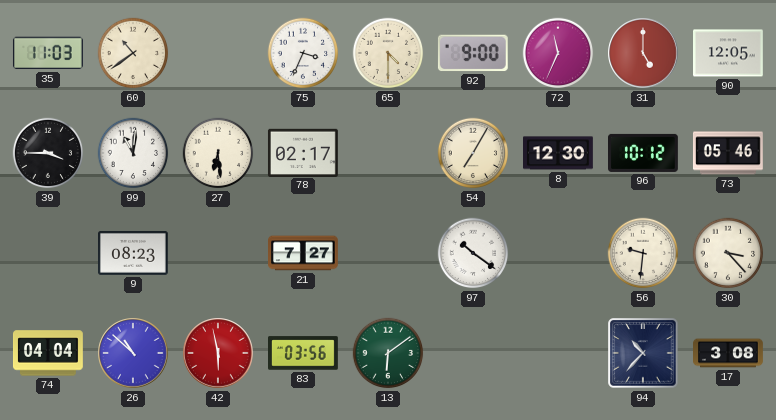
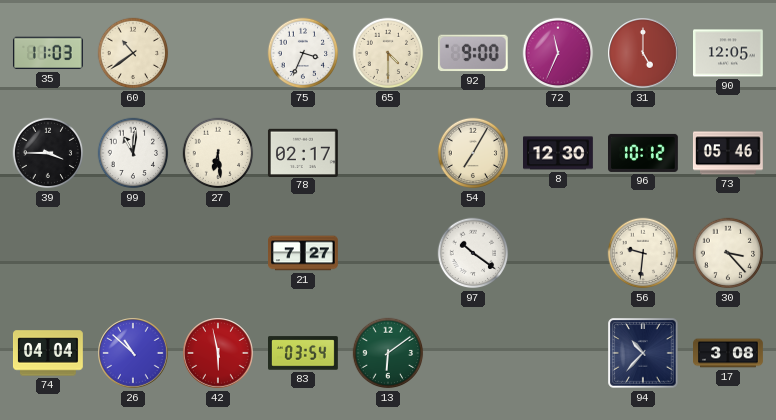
9: 08:23 -> none (134, 253)
83: 03:56 -> 03:54 (304, 353)
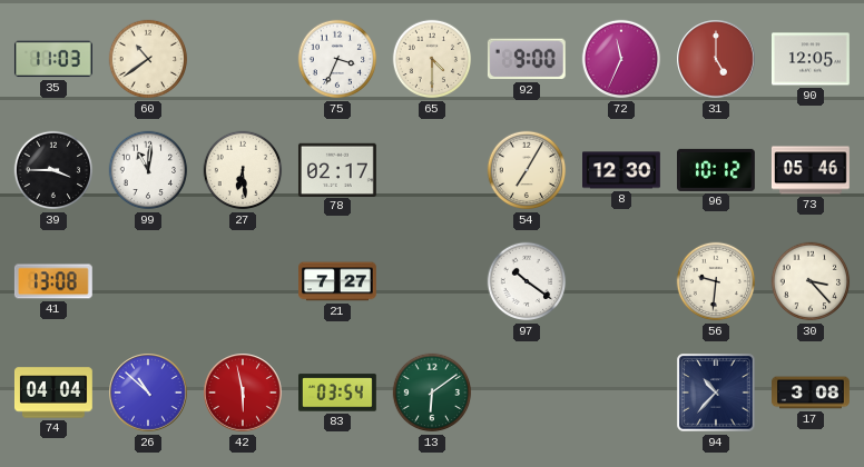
41: none -> 13:08 (53, 281)
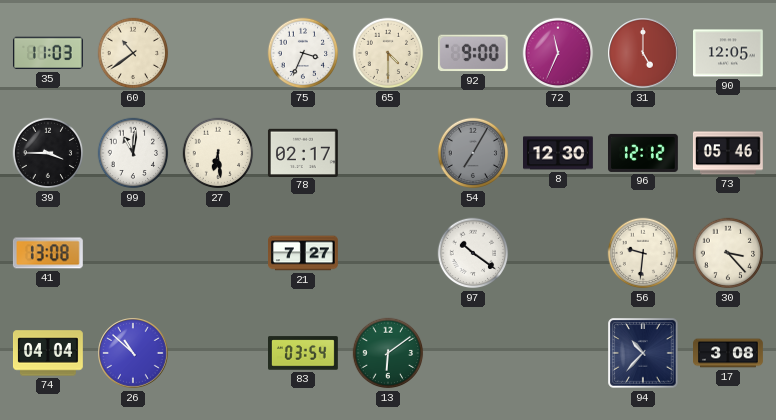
54 dial: cream -> grey (473, 153)
96: 10:12 -> 12:12 (644, 153)
42: 5:58 -> none (243, 393)
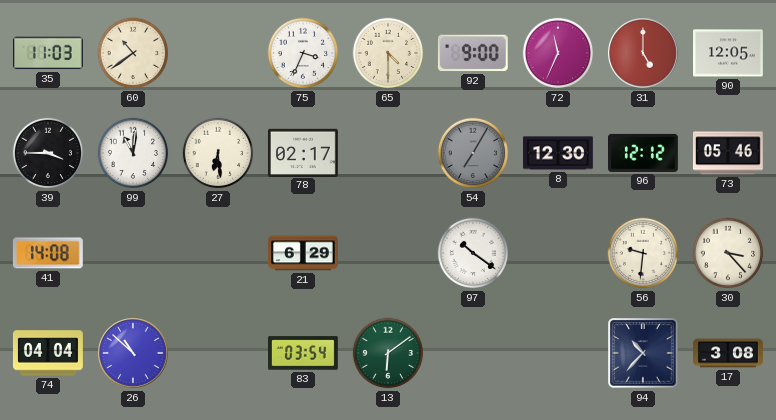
41: 13:08 -> 14:08 (48, 253)
21: 7:27 -> 6:29 (304, 253)
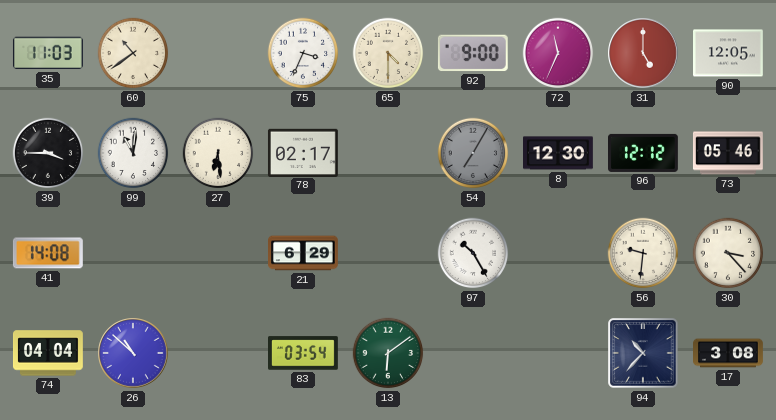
97: 10:21 -> 10:25 (473, 253)
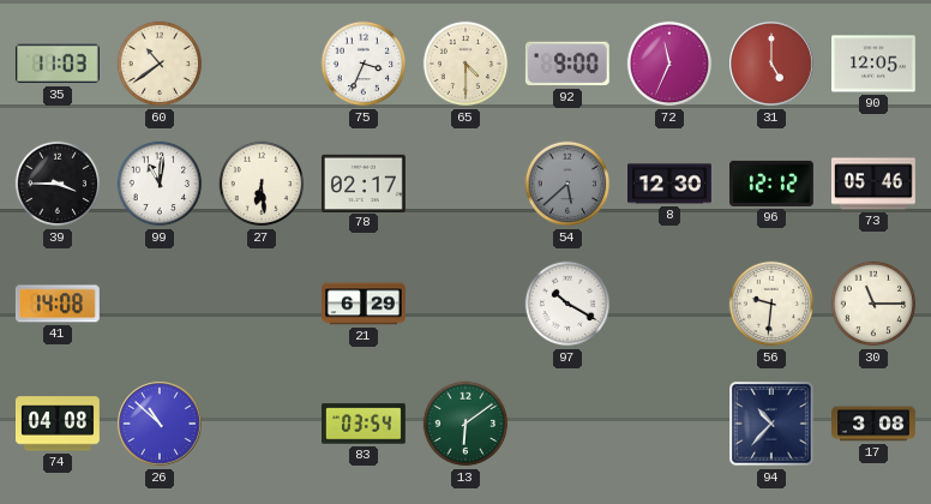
54: 7:05 -> 5:38 (567, 184)
97: 10:25 -> 10:20 (567, 304)
30: 3:23 -> 11:15 (873, 304)
74: 04:04 -> 04:08 (58, 424)
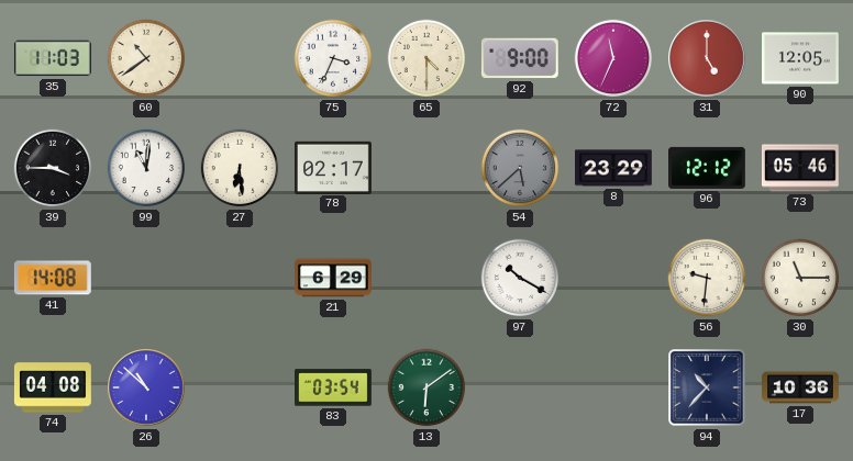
8: 12:30 -> 23:29 (614, 168)
17: 3:08 -> 10:36 (801, 387)
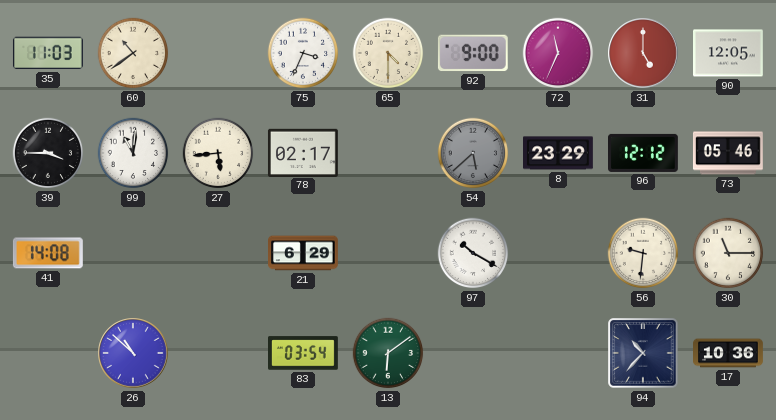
27: 6:29 -> 5:44 (218, 153)
74: 04:08 -> none (53, 387)
